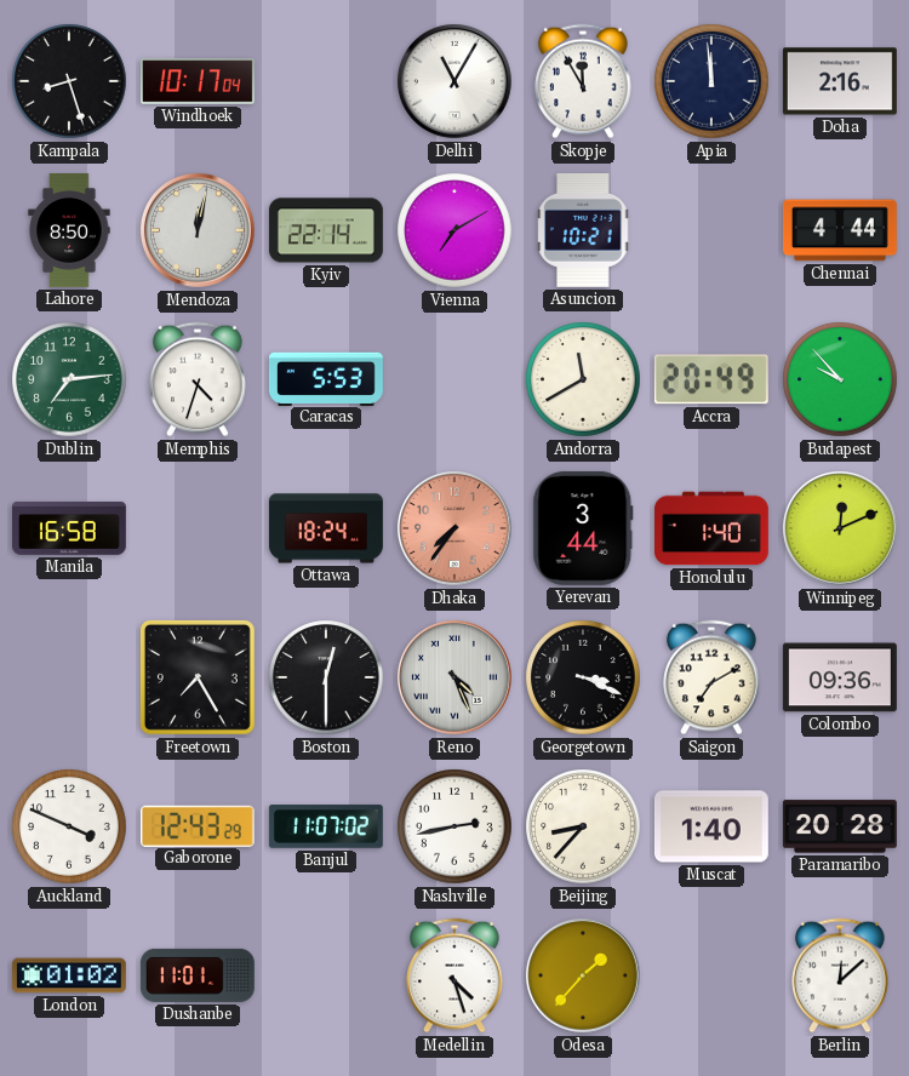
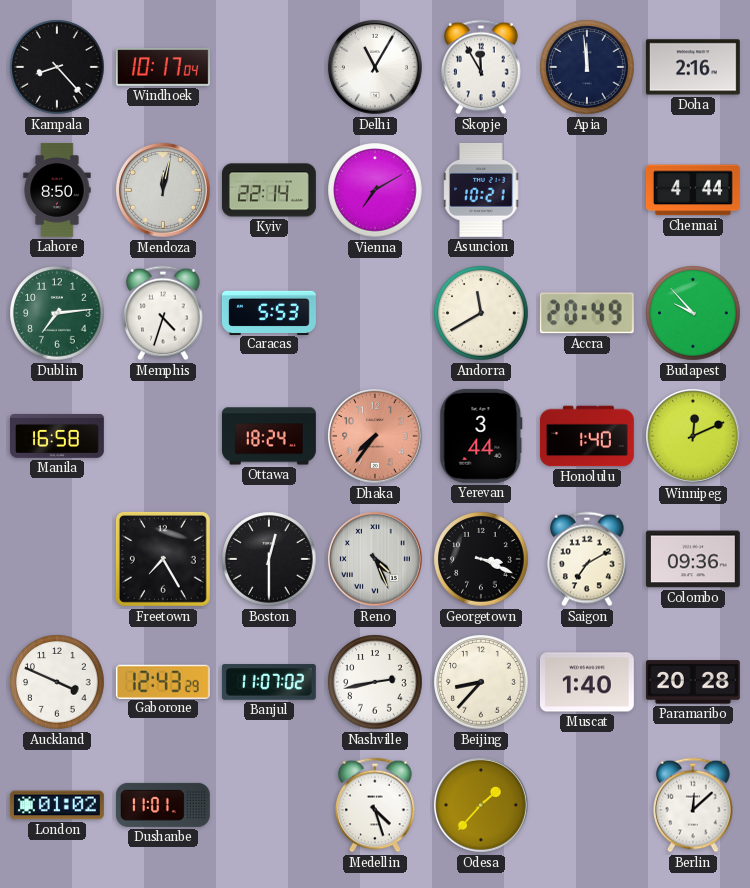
Kampala: 8:27 -> 8:23 (57, 67)
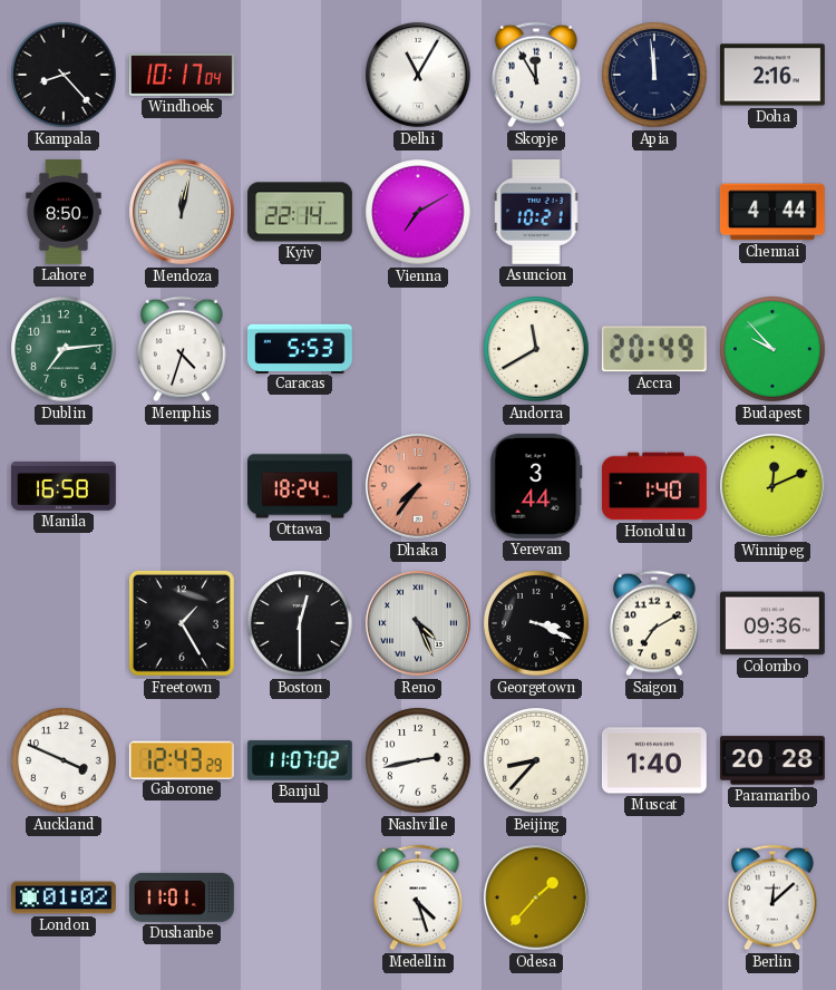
Freetown: 7:25 -> 1:25 (182, 623)
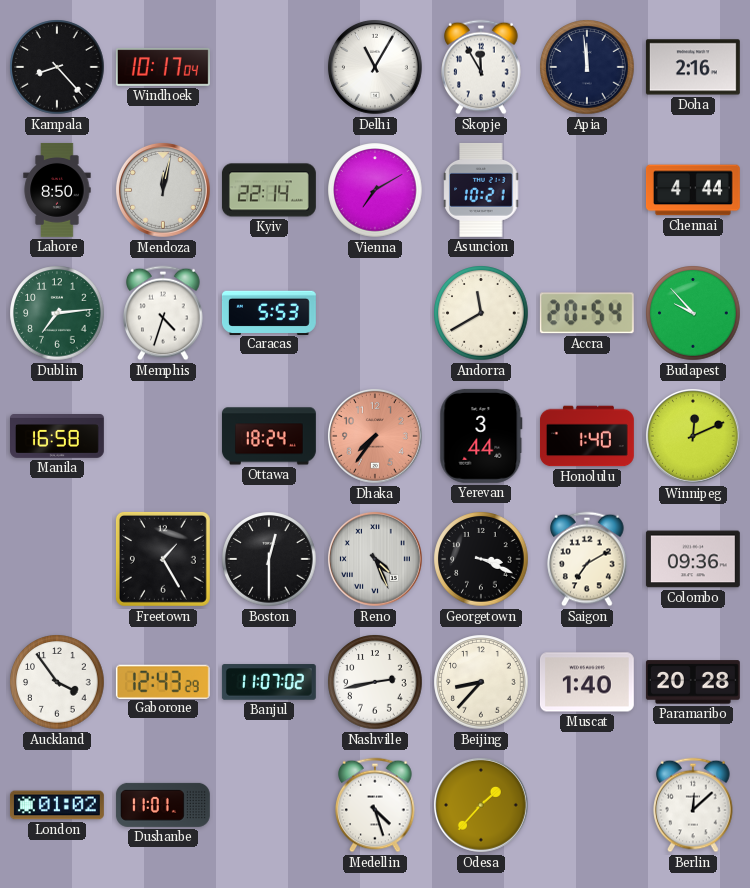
Accra: 20:49 -> 20:54 (587, 313)
Auckland: 3:49 -> 3:54 (57, 682)
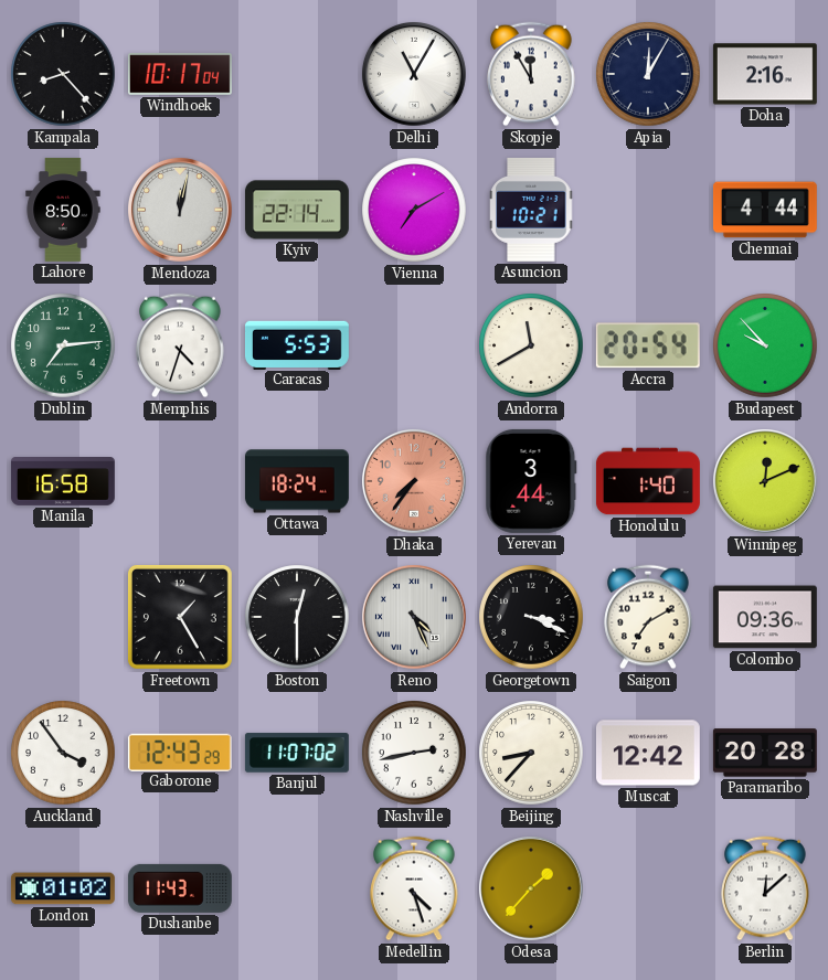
Apia: 11:59 -> 12:05 (648, 74)
Muscat: 1:40 -> 12:42 (648, 753)
Dushanbe: 11:01 -> 11:43 (180, 888)
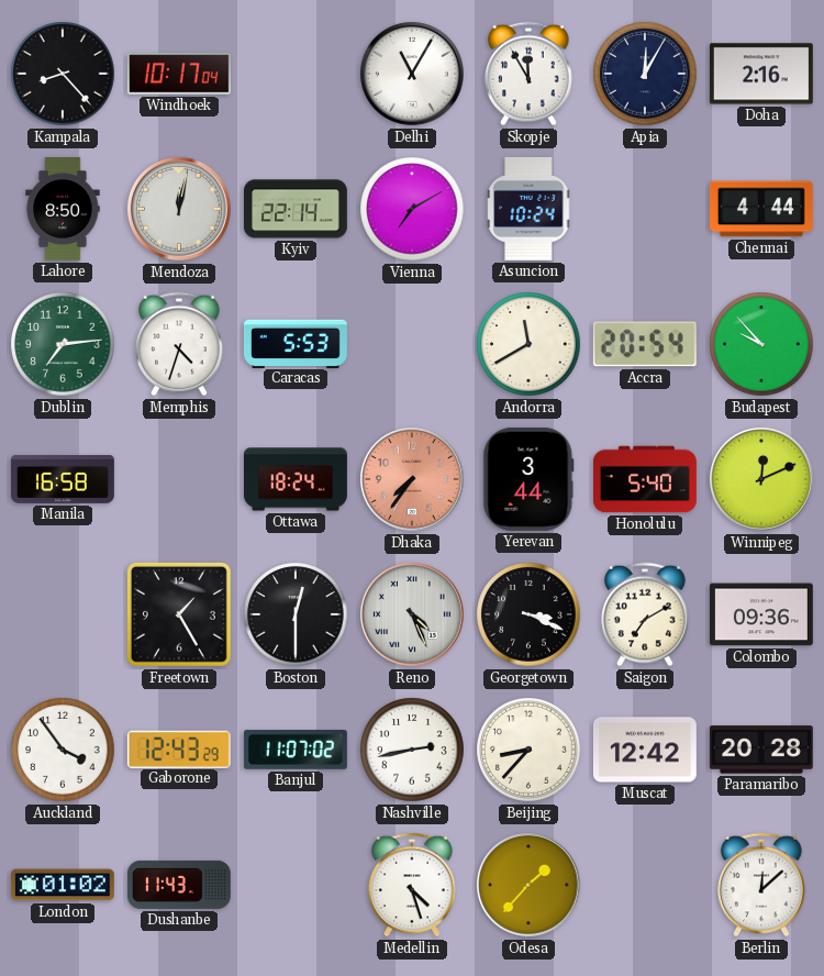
Asuncion: 10:21 -> 10:24 (528, 209)
Honolulu: 1:40 -> 5:40 (645, 479)
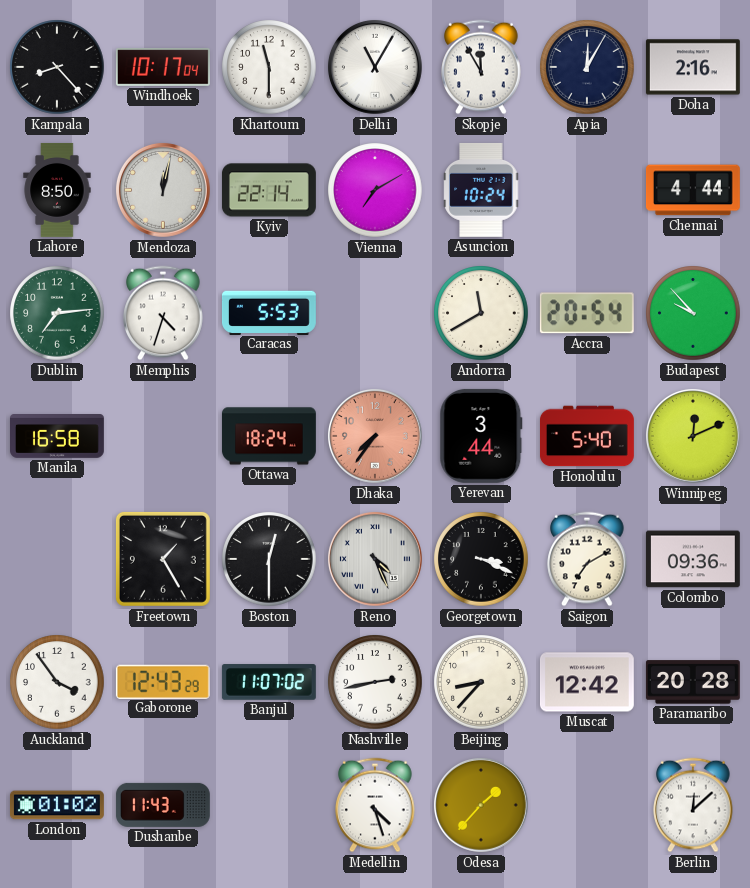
Khartoum: none -> 11:30 (269, 67)
